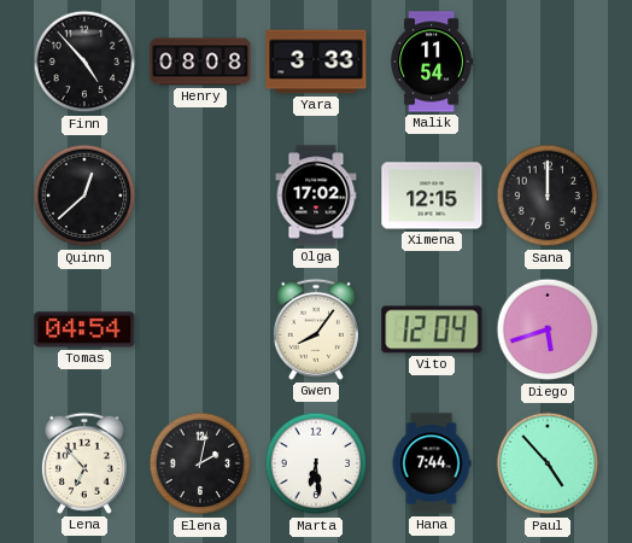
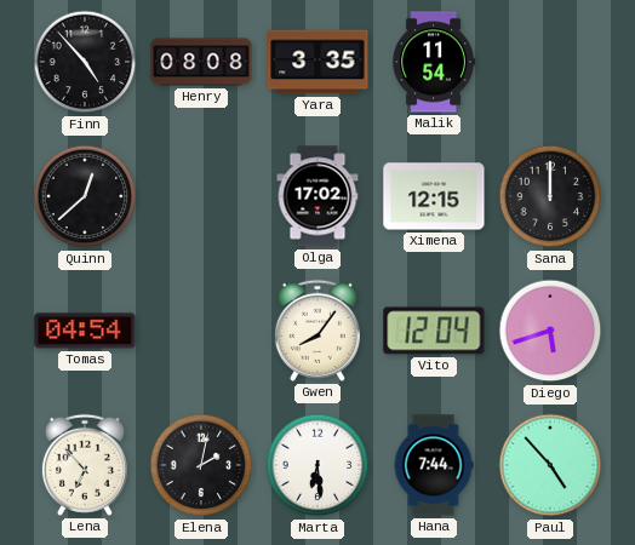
Yara: 3:33 -> 3:35 (317, 62)
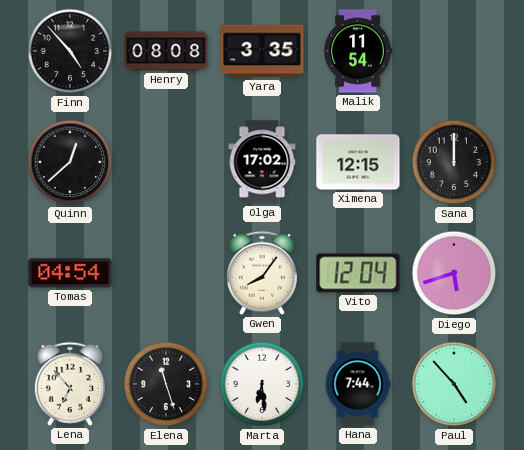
Elena: 2:02 -> 11:27 (166, 384)
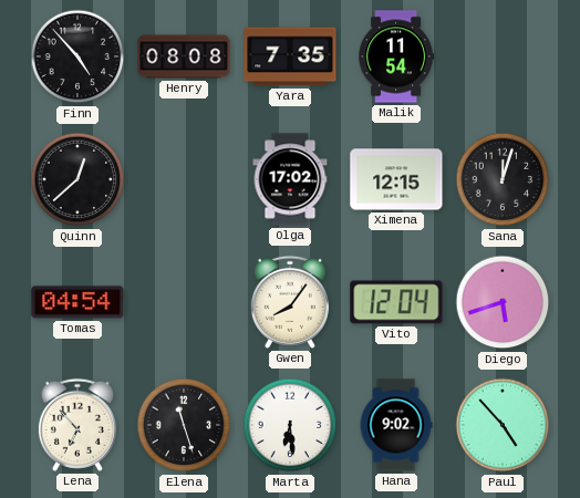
Yara: 3:35 -> 7:35 (290, 56)
Sana: 12:00 -> 12:03 (503, 179)
Hana: 7:44 -> 9:02 (396, 425)
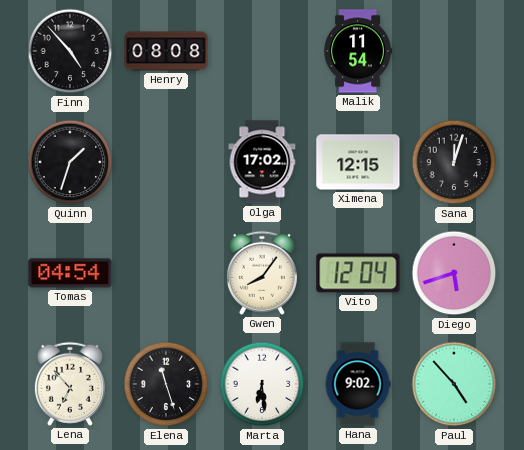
Yara: 7:35 -> none (290, 56)
Quinn: 12:38 -> 1:33 (70, 162)
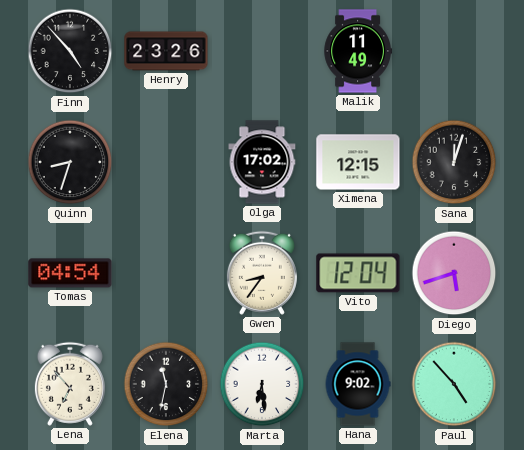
Henry: 08:08 -> 23:26 (166, 51)
Malik: 11:54 -> 11:49 (357, 51)
Quinn: 1:33 -> 8:33 (70, 162)
Gwen: 8:06 -> 8:36 (262, 273)
Elena: 11:27 -> 11:32 (166, 384)
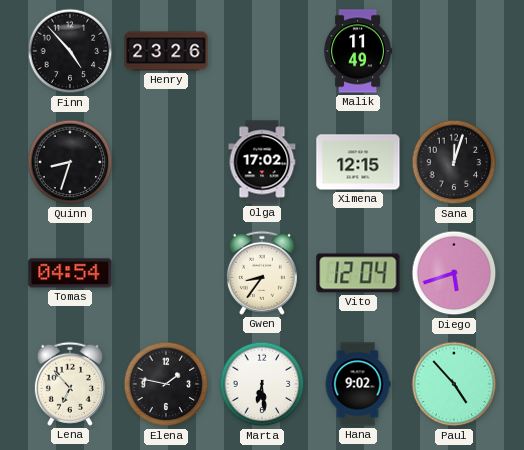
Elena: 11:32 -> 1:47 (166, 384)
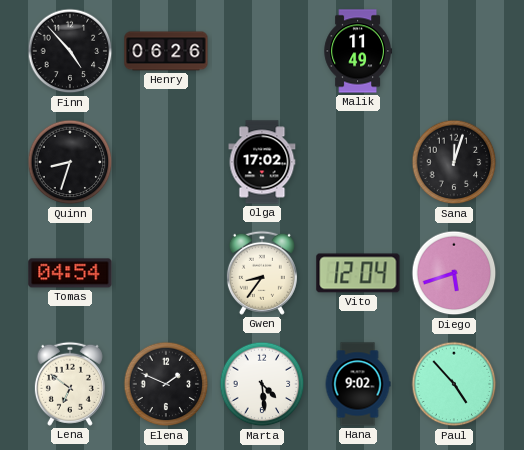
Henry: 23:26 -> 06:26 (166, 51)
Ximena: 12:15 -> none (358, 162)
Lena: 6:53 -> 6:51 (70, 384)
Elena: 1:47 -> 1:49 (166, 384)
Marta: 6:29 -> 4:29 (262, 384)
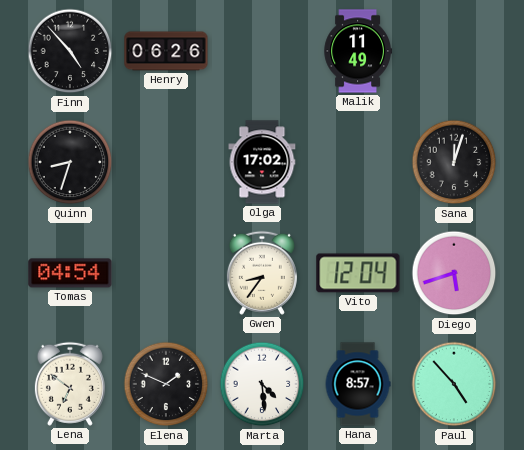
Hana: 9:02 -> 8:57 (358, 384)
